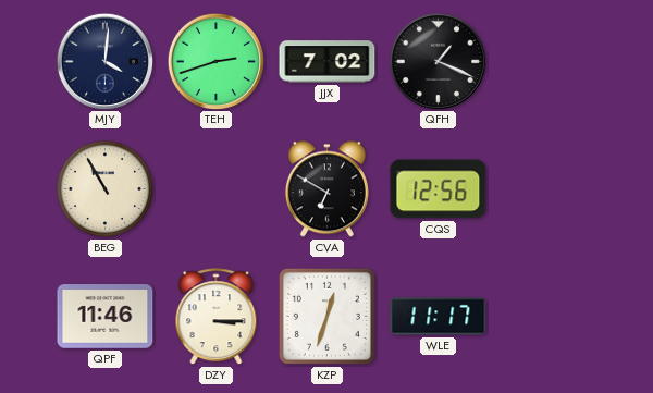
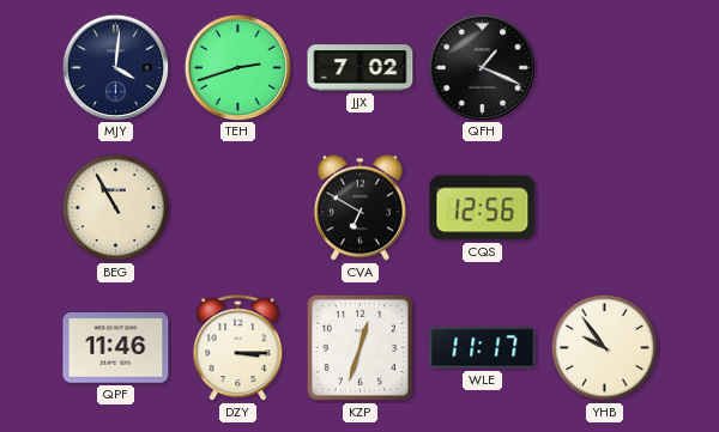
YHB: none -> 9:54 (605, 348)
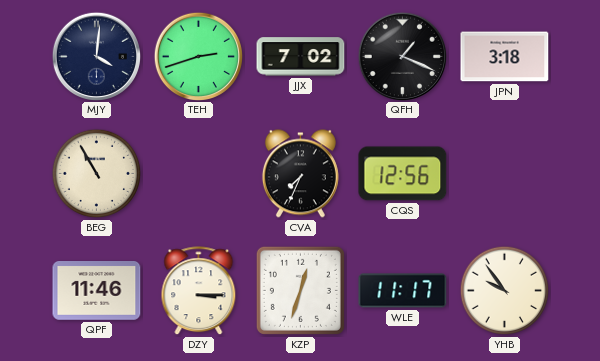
JPN: none -> 3:18 (505, 57)
CVA: 6:50 -> 7:34 (300, 174)
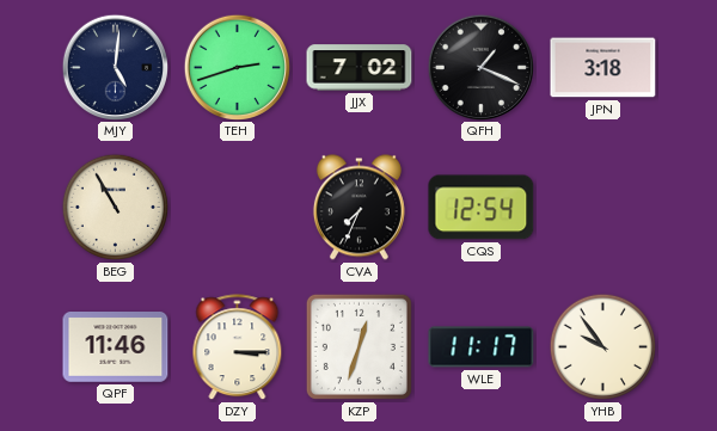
MJY: 4:01 -> 5:01 (115, 67)
CQS: 12:56 -> 12:54 (482, 208)
